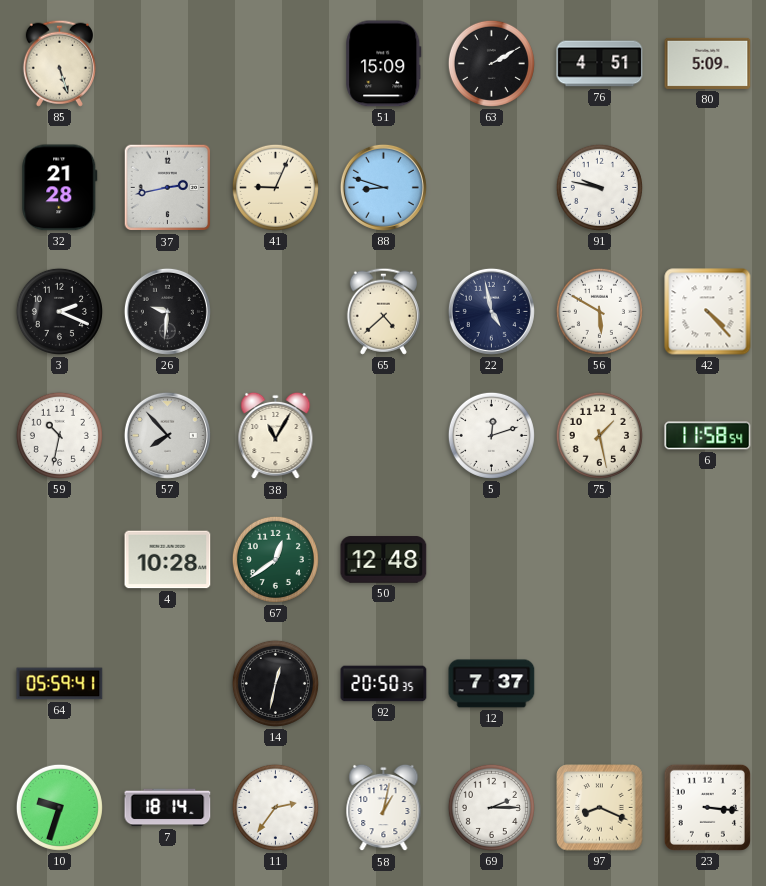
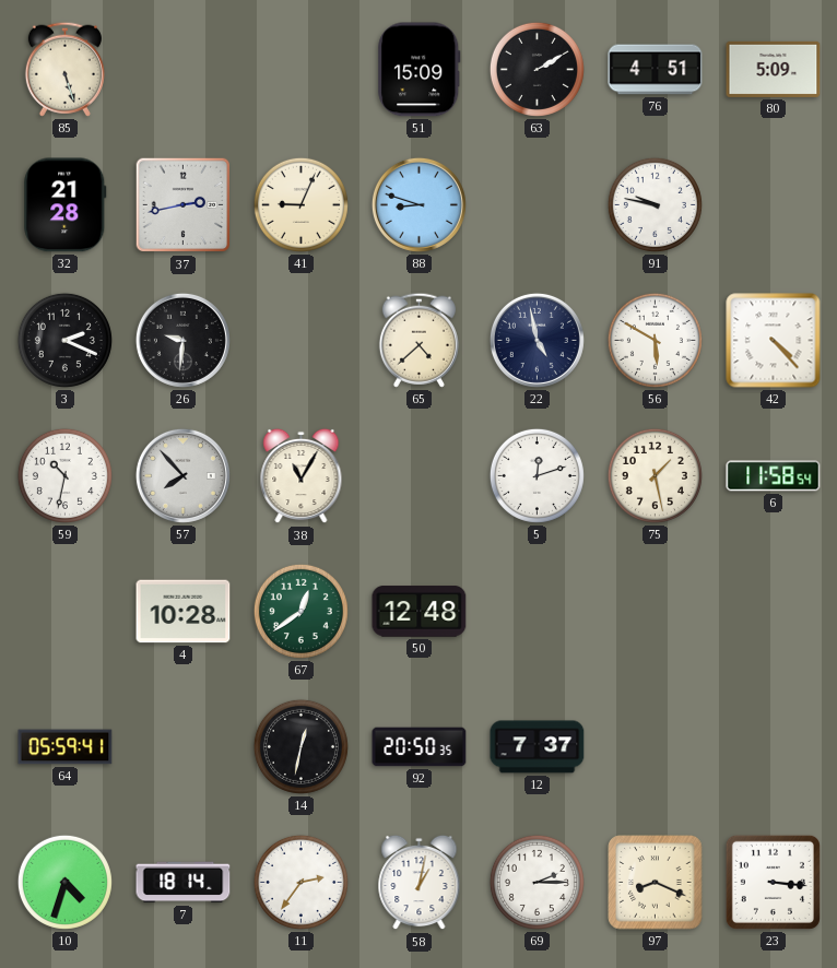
10: 9:33 -> 4:33 (64, 882)
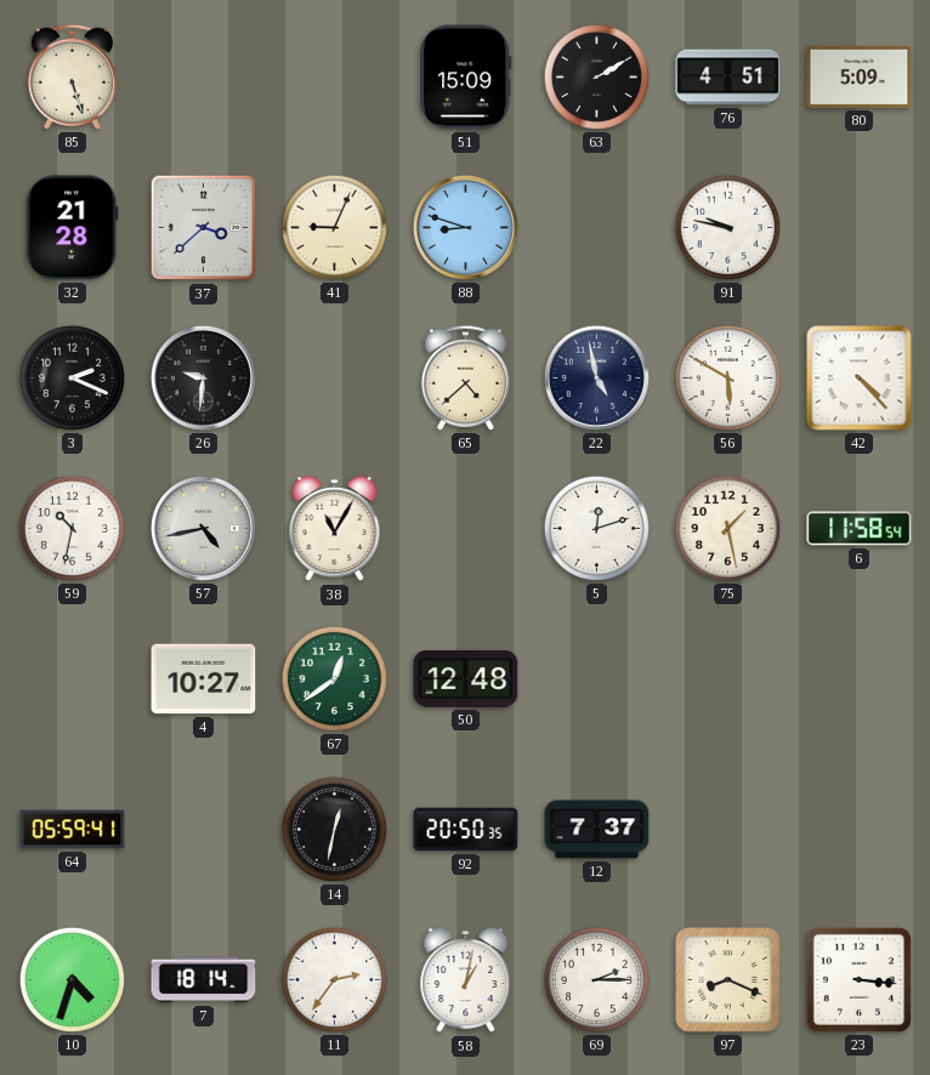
37: 2:43 -> 3:38 (204, 228)
57: 7:53 -> 4:43 (203, 528)
4: 10:28 -> 10:27 (204, 679)
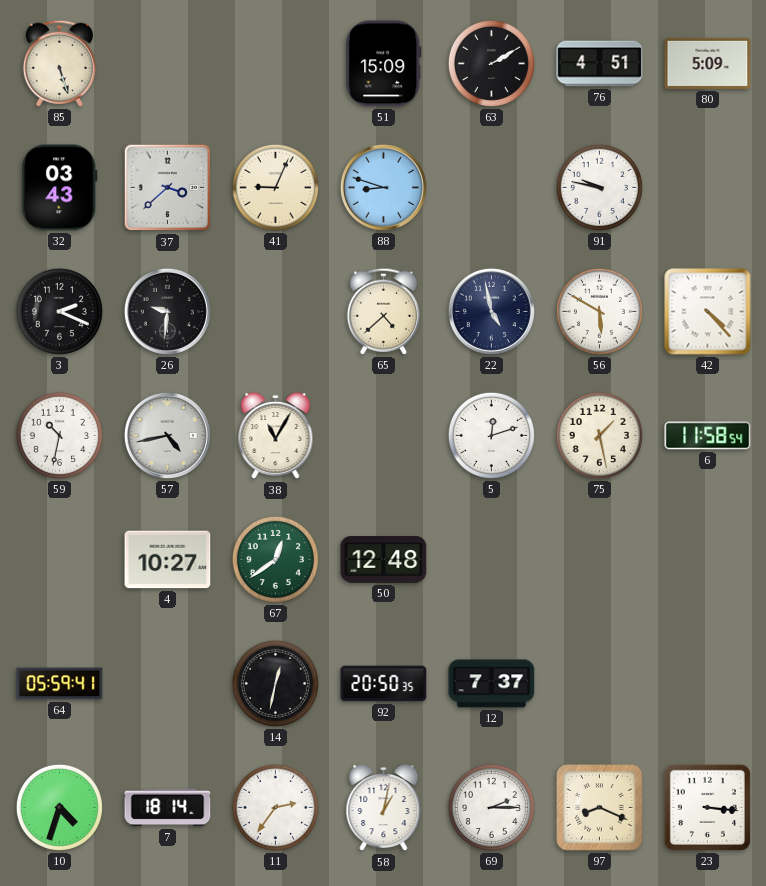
32: 21:28 -> 03:43 (60, 188)
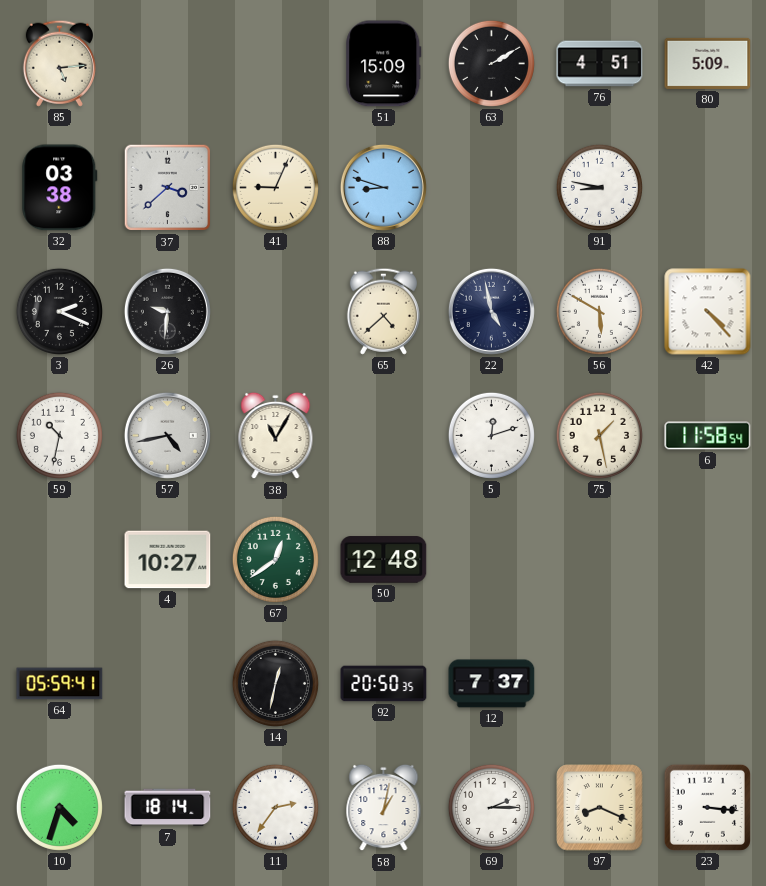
85: 5:27 -> 5:14 (59, 63)
32: 03:43 -> 03:38 (60, 188)
91: 9:47 -> 8:47 (599, 187)
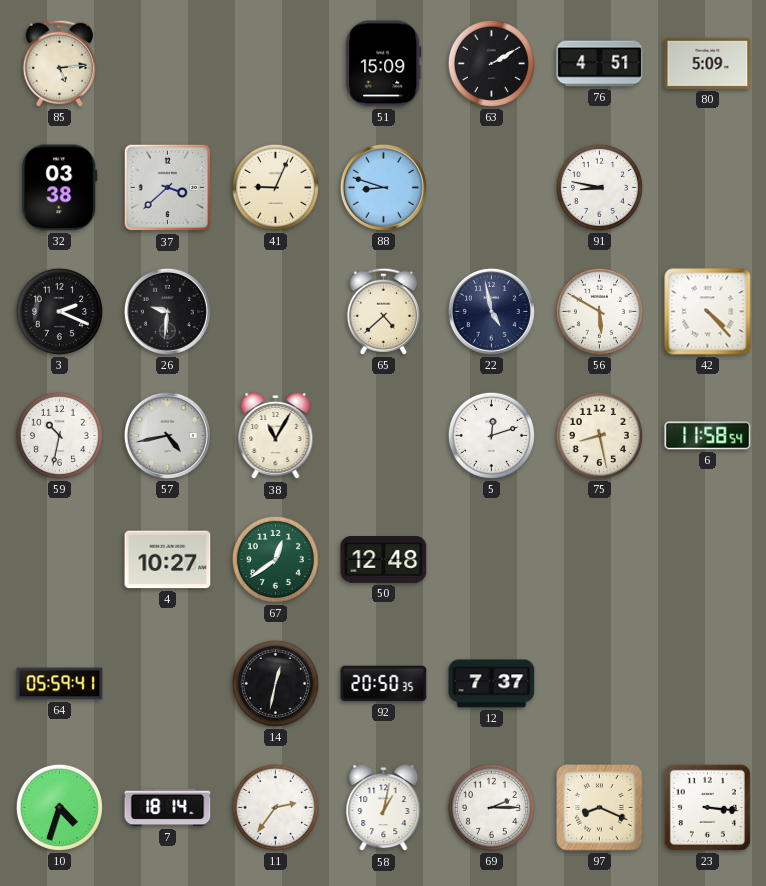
75: 1:28 -> 8:28 (599, 435)
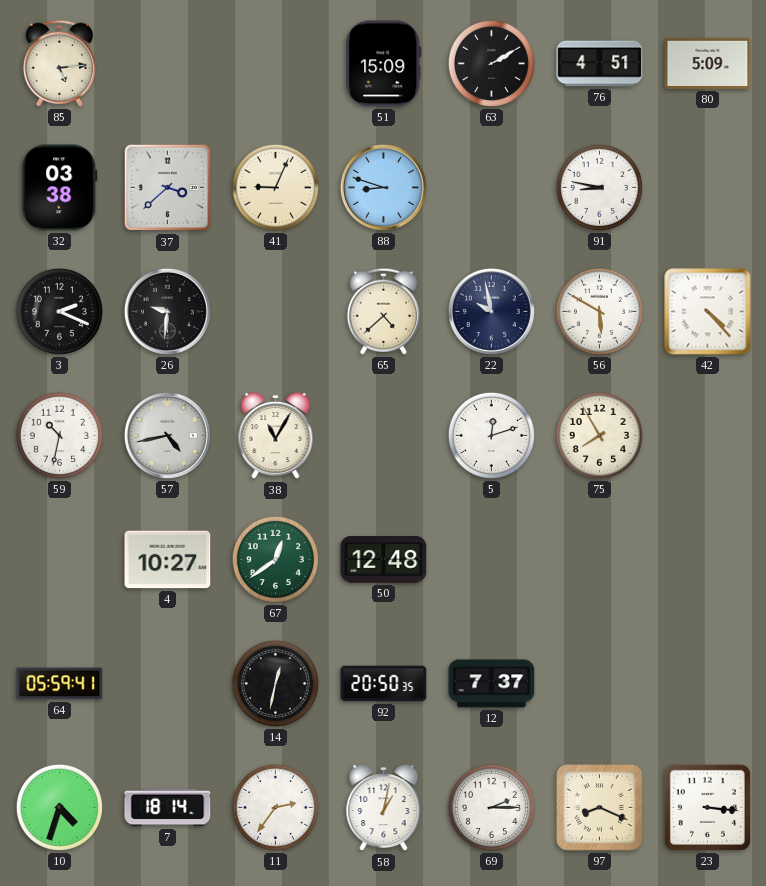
22: 4:58 -> 9:58 (491, 311)
75: 8:28 -> 7:55 (599, 435)
6: 11:58 -> none (708, 436)
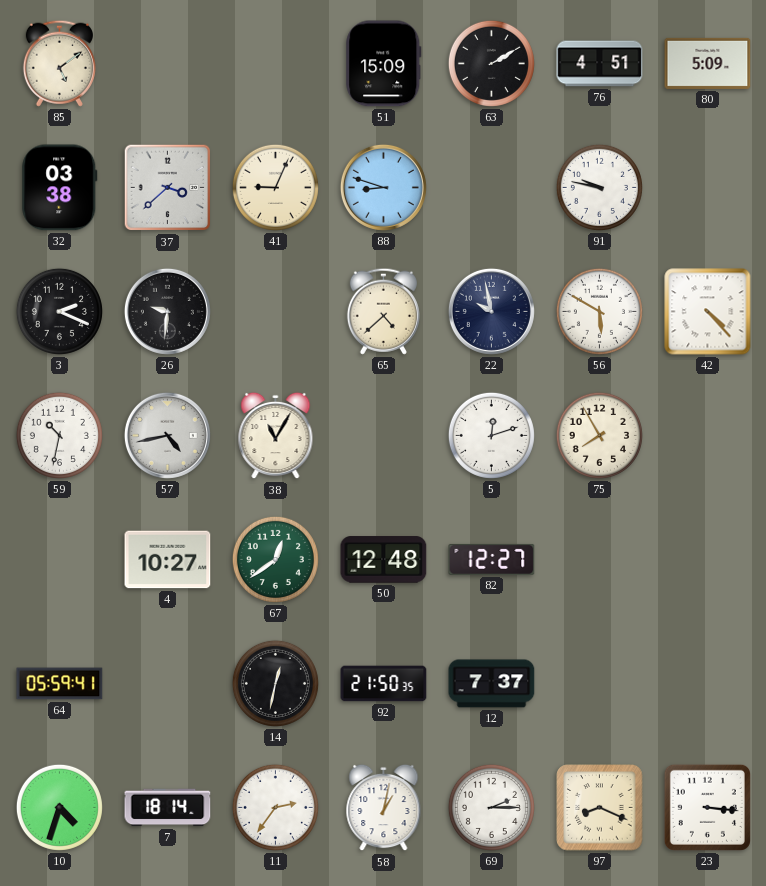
85: 5:14 -> 5:09 (59, 63)
91: 8:47 -> 9:47 (599, 187)
82: none -> 12:27 (492, 559)
92: 20:50 -> 21:50 (384, 684)
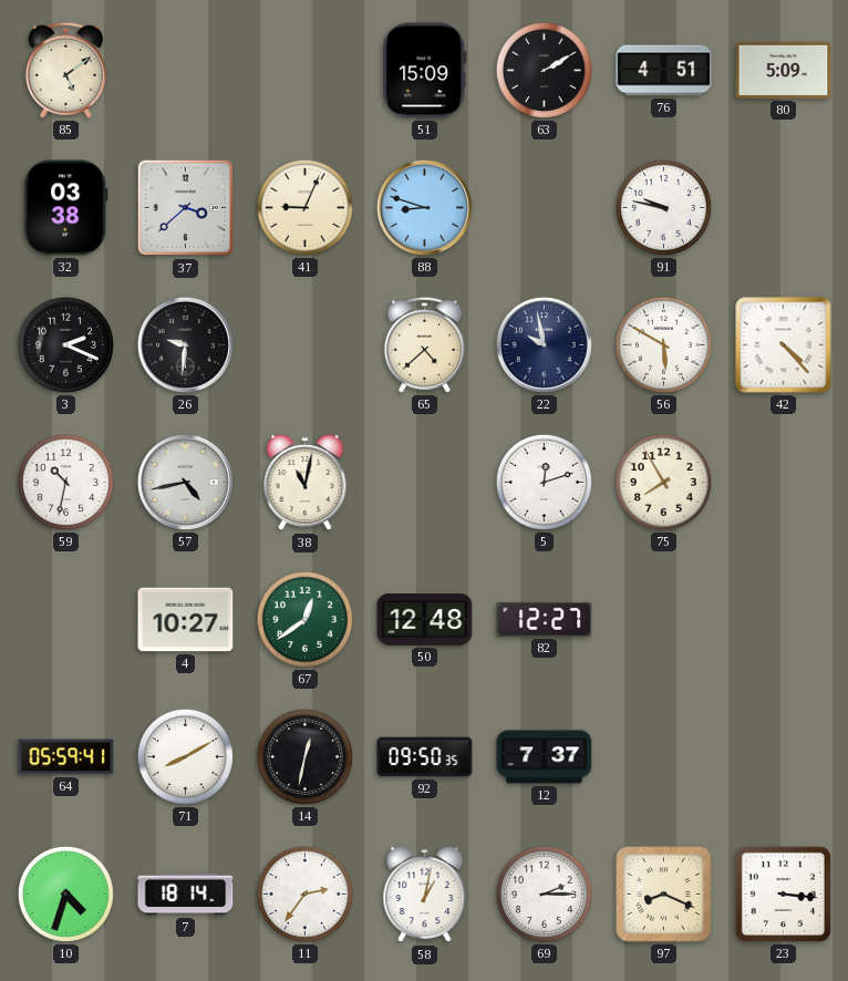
38: 11:05 -> 11:02 (306, 483)
71: none -> 8:10 (185, 756)
92: 21:50 -> 09:50 (425, 757)
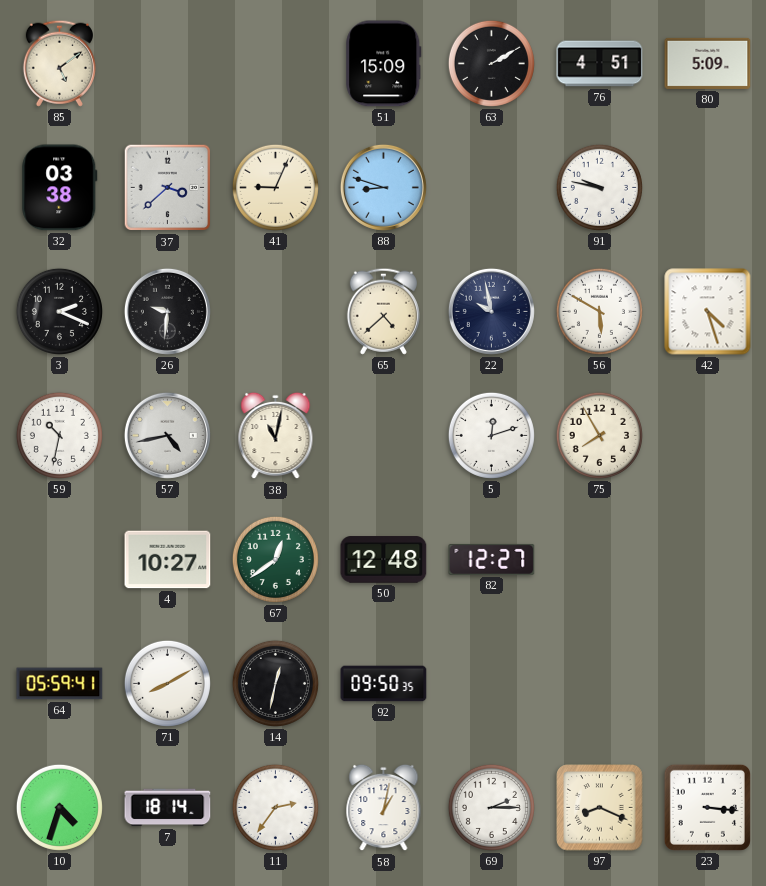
42: 4:23 -> 4:27 (708, 312)
12: 7:37 -> none (545, 757)
